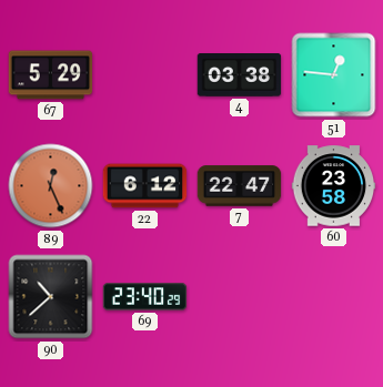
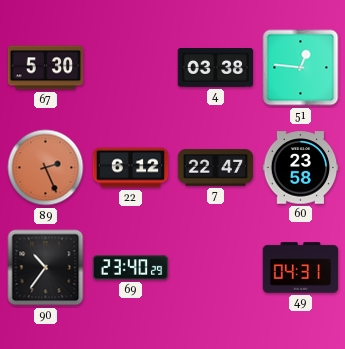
67: 5:29 -> 5:30 (46, 68)
89: 12:26 -> 2:26 (46, 168)
90: 10:38 -> 10:36 (46, 268)
49: none -> 04:31 (301, 268)
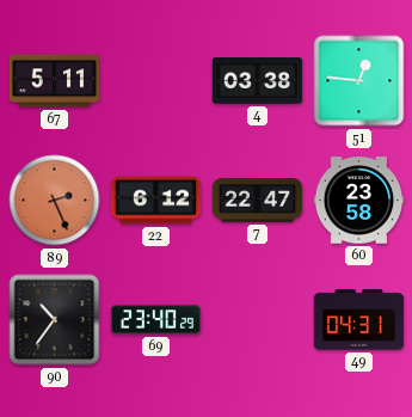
67: 5:30 -> 5:11 (55, 81)
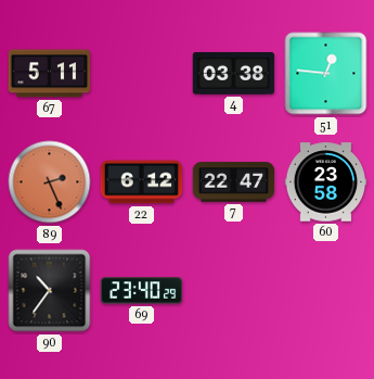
49: 04:31 -> none (359, 320)
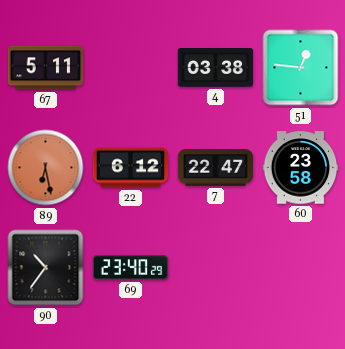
89: 2:26 -> 6:28 (46, 168)
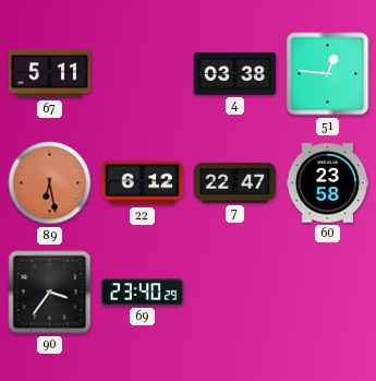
90: 10:36 -> 3:36 (50, 293)
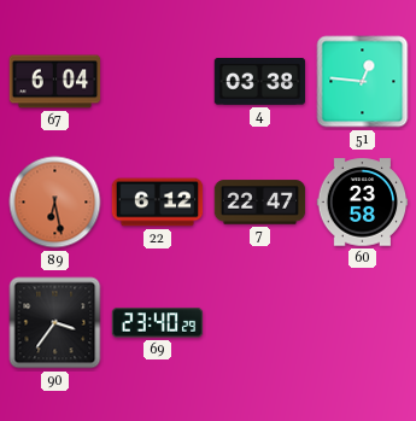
67: 5:11 -> 6:04 (55, 82)
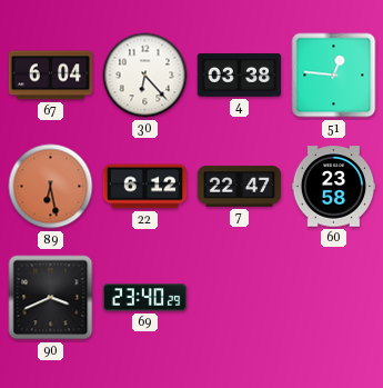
30: none -> 6:23 (145, 76)
90: 3:36 -> 3:41 (51, 298)
